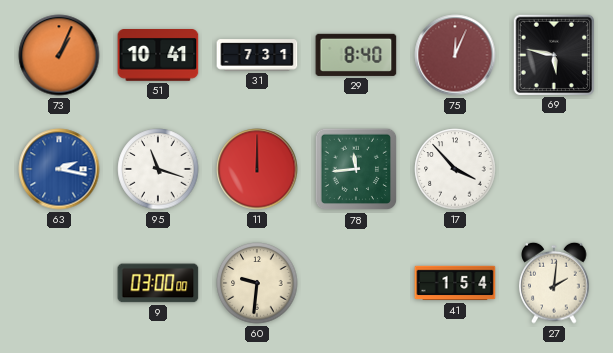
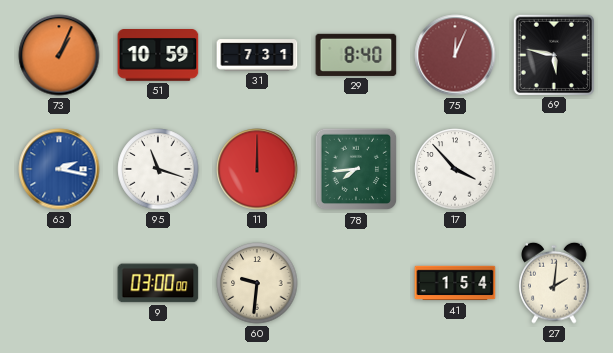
51: 10:41 -> 10:59 (158, 56)
78: 11:44 -> 7:44 (356, 169)
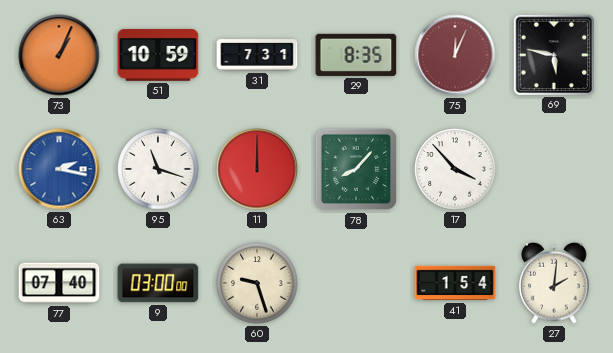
29: 8:40 -> 8:35 (356, 55)
78: 7:44 -> 8:07 (356, 169)
77: none -> 07:40 (59, 283)
60: 9:31 -> 9:27 (257, 283)
